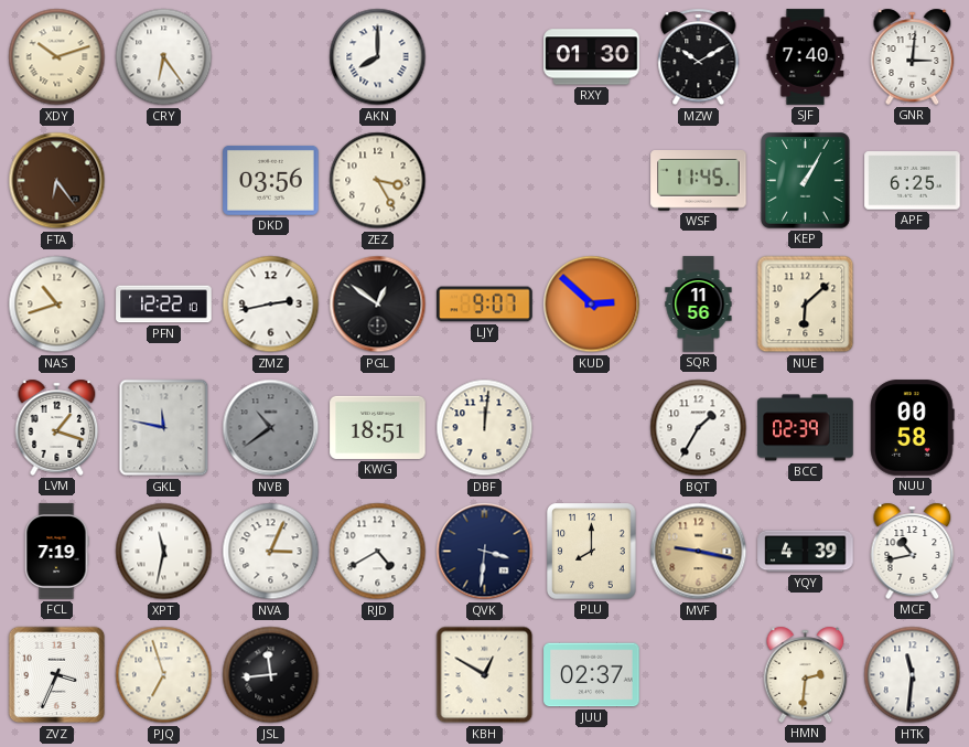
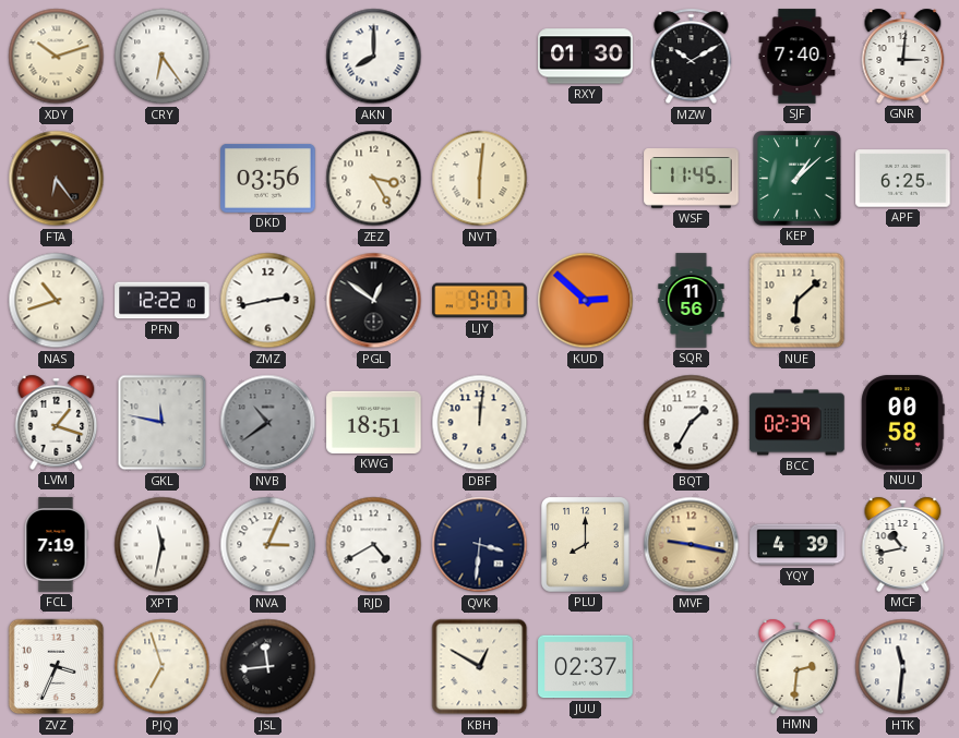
NVT: none -> 6:01 (480, 179)
KEP: 1:05 -> 1:08 (798, 179)
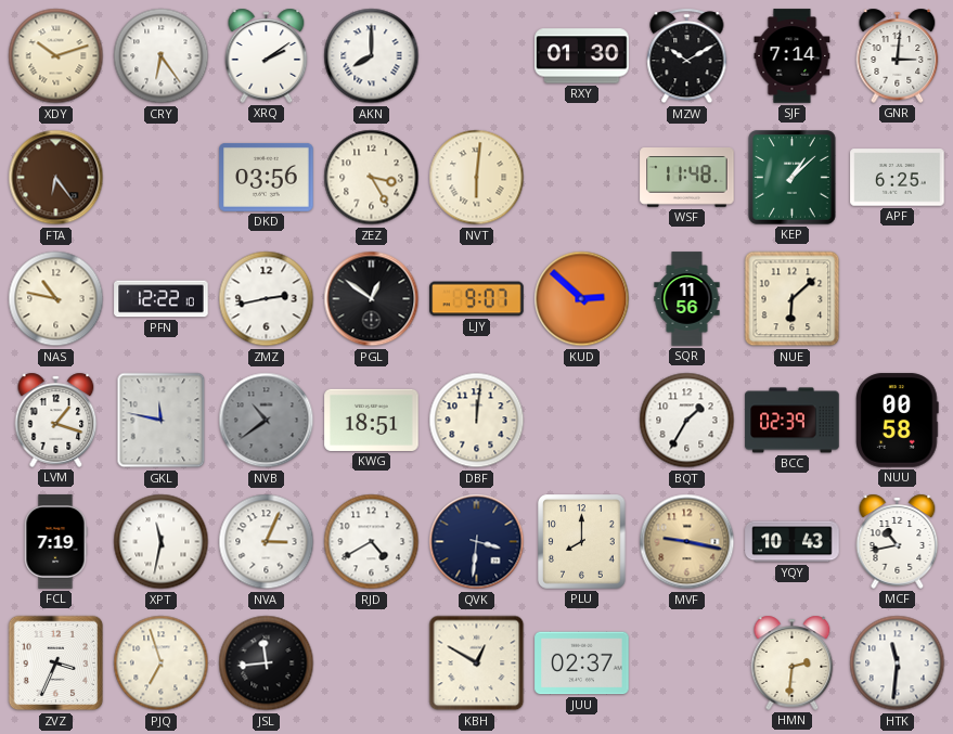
XRQ: none -> 2:09 (267, 55)
SJF: 7:40 -> 7:14 (793, 56)
WSF: 11:45 -> 11:48 (687, 178)
NAS: 10:42 -> 10:47 (56, 299)
YQY: 4:39 -> 10:43 (793, 542)
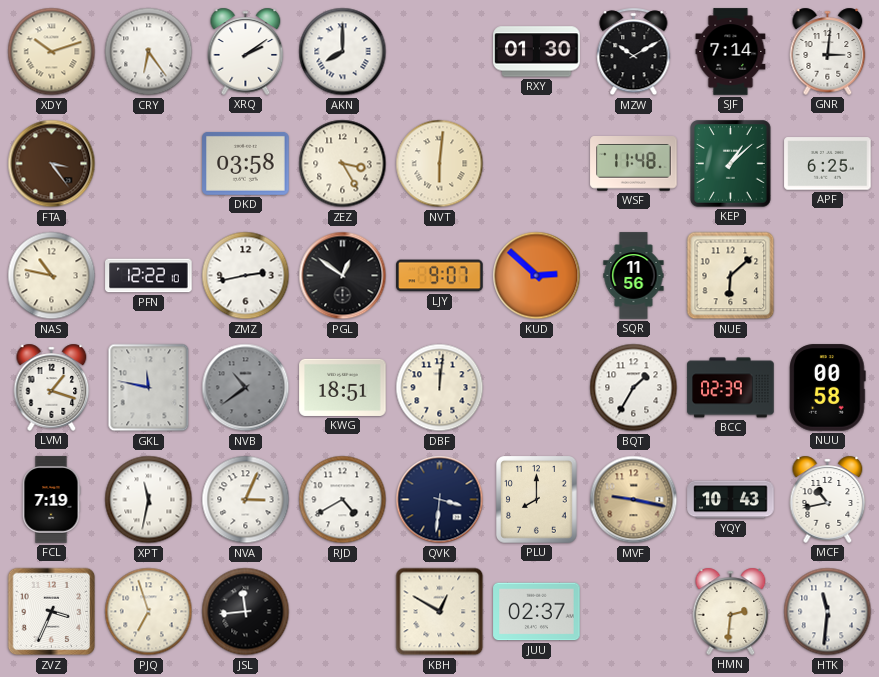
FTA: 6:24 -> 3:24 (52, 164)
DKD: 03:56 -> 03:58 (246, 163)
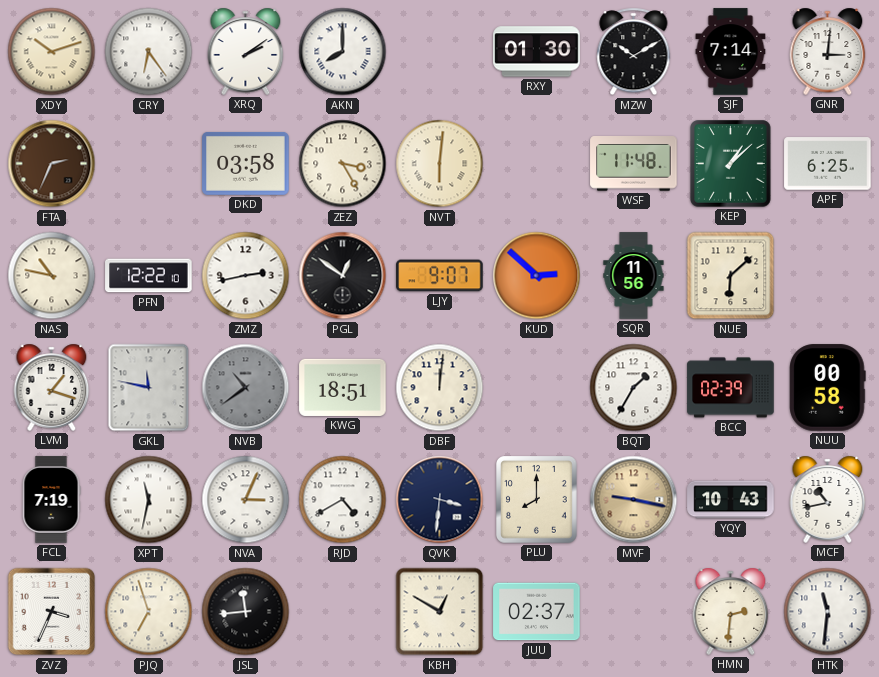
FTA: 3:24 -> 2:34 (52, 164)
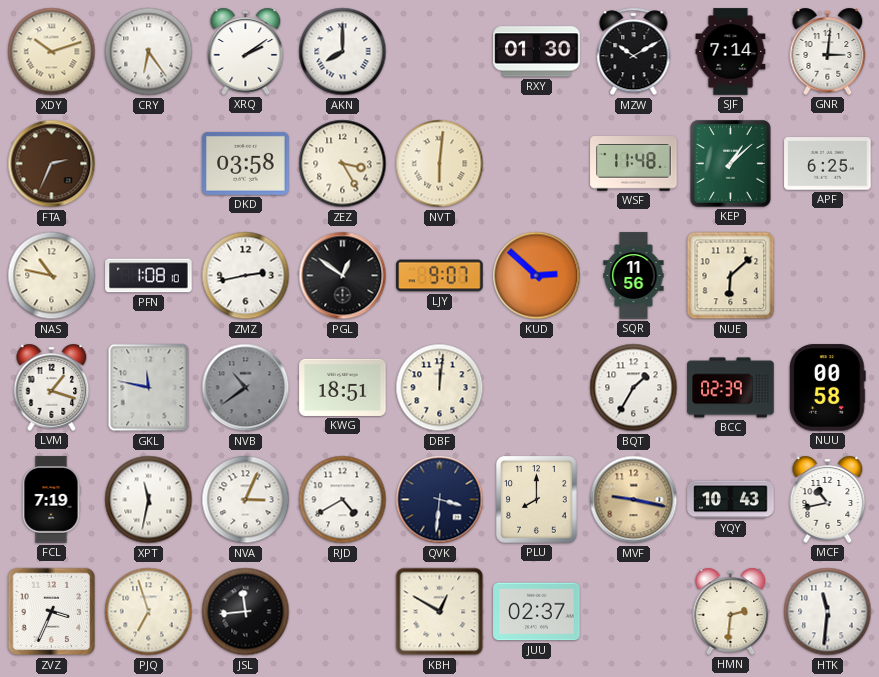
PFN: 12:22 -> 1:08 (149, 276)
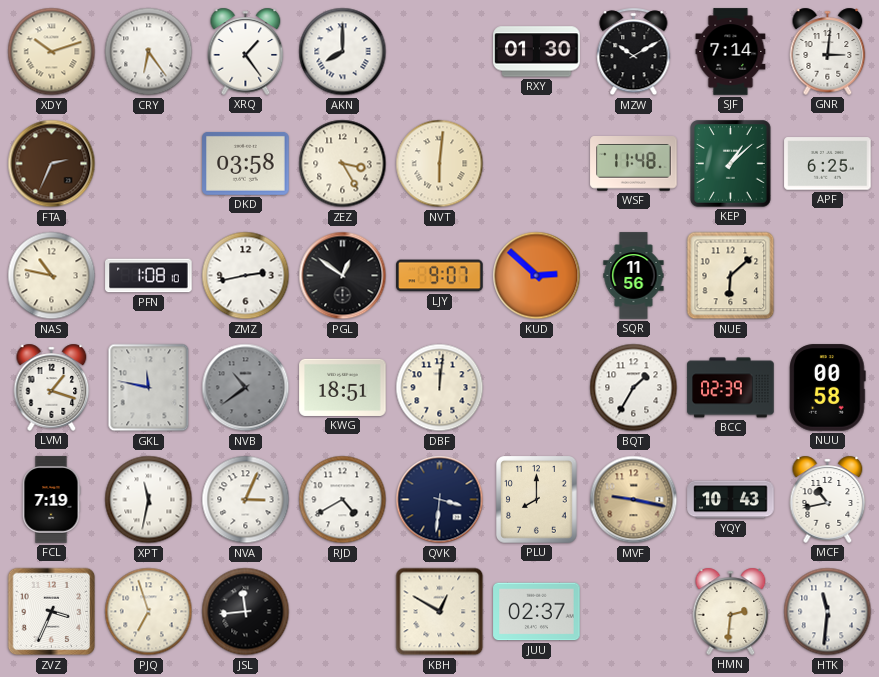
XRQ: 2:09 -> 1:24 (246, 51)
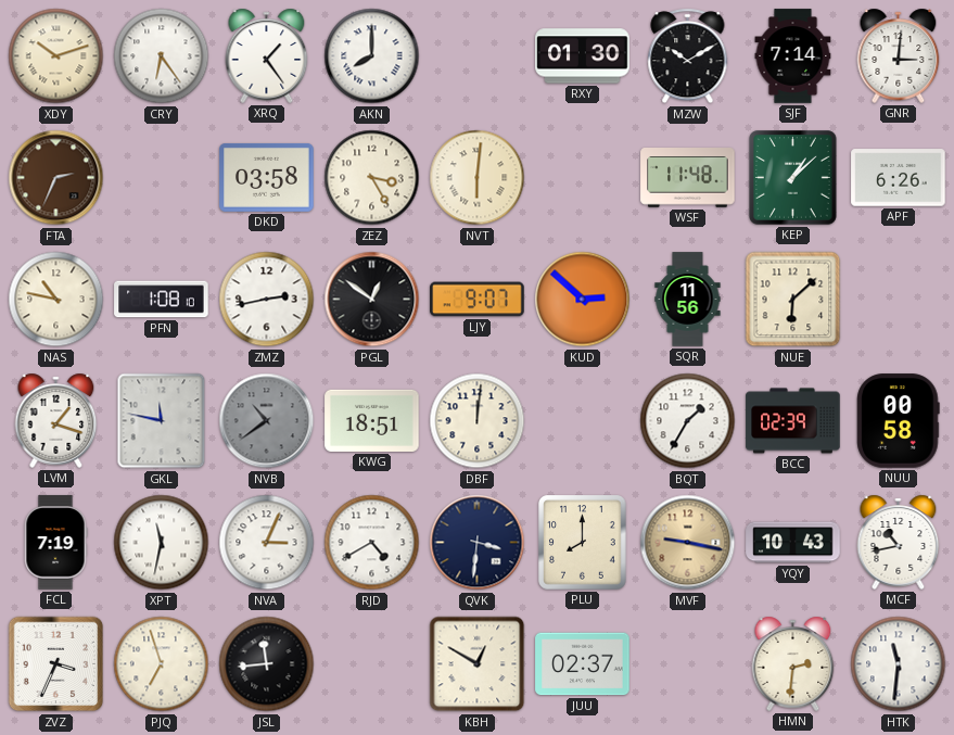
APF: 6:25 -> 6:26 (899, 178)
